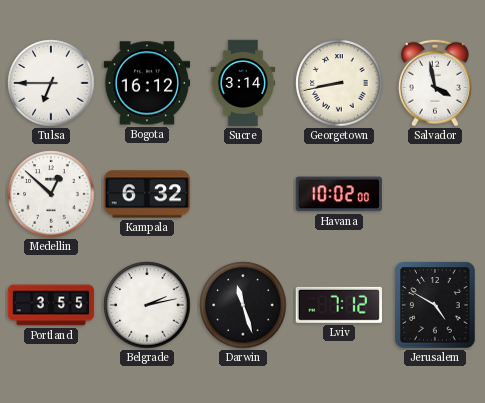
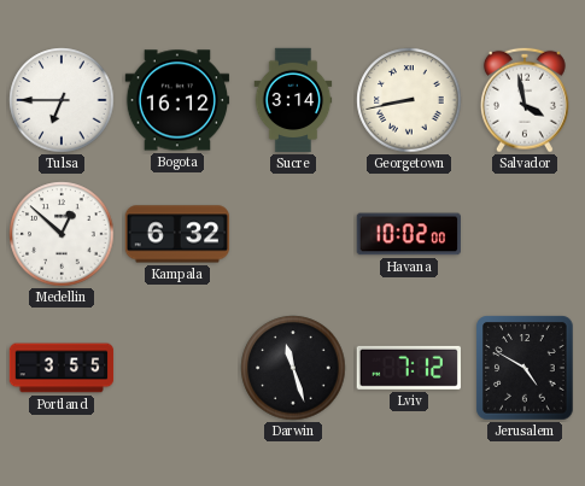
Belgrade: 2:13 -> none (147, 305)
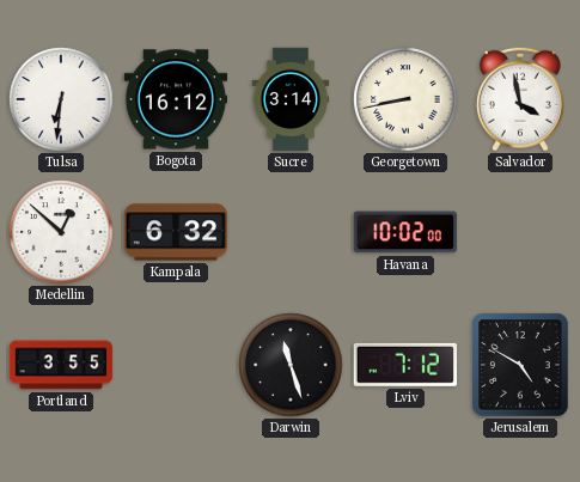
Tulsa: 6:45 -> 6:31 (61, 99)
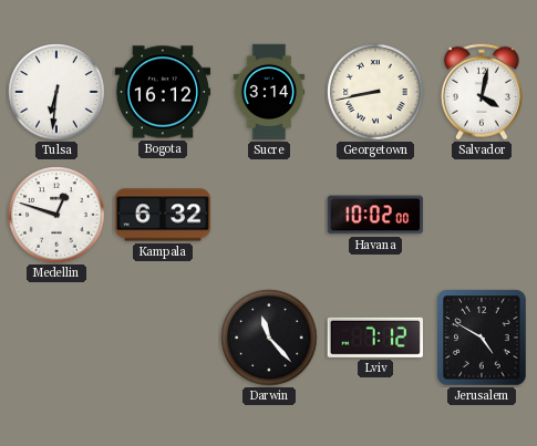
Salvador: 3:58 -> 4:02 (482, 92)
Medellin: 12:52 -> 12:48 (56, 215)
Portland: 3:55 -> none (61, 365)
Darwin: 11:27 -> 11:23 (269, 338)
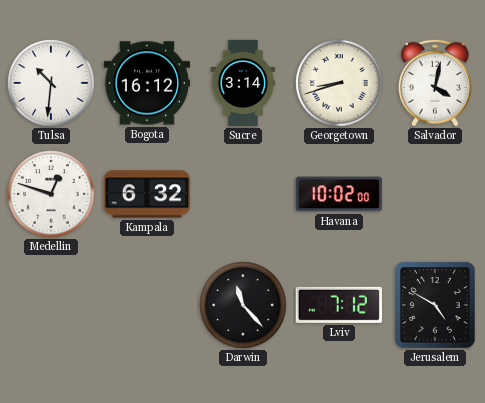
Tulsa: 6:31 -> 10:31 (51, 83)
Georgetown: 8:43 -> 8:42 (339, 83)
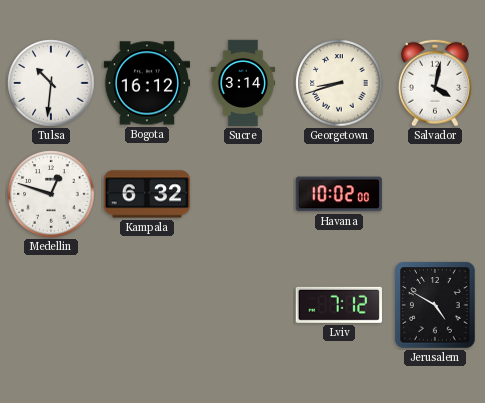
Darwin: 11:23 -> none (243, 305)
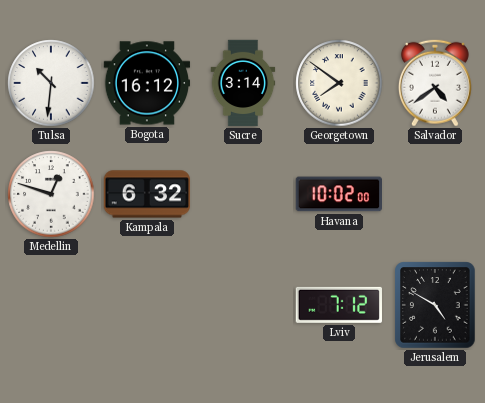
Georgetown: 8:42 -> 7:51 (339, 83)
Salvador: 4:02 -> 4:39 (435, 83)
